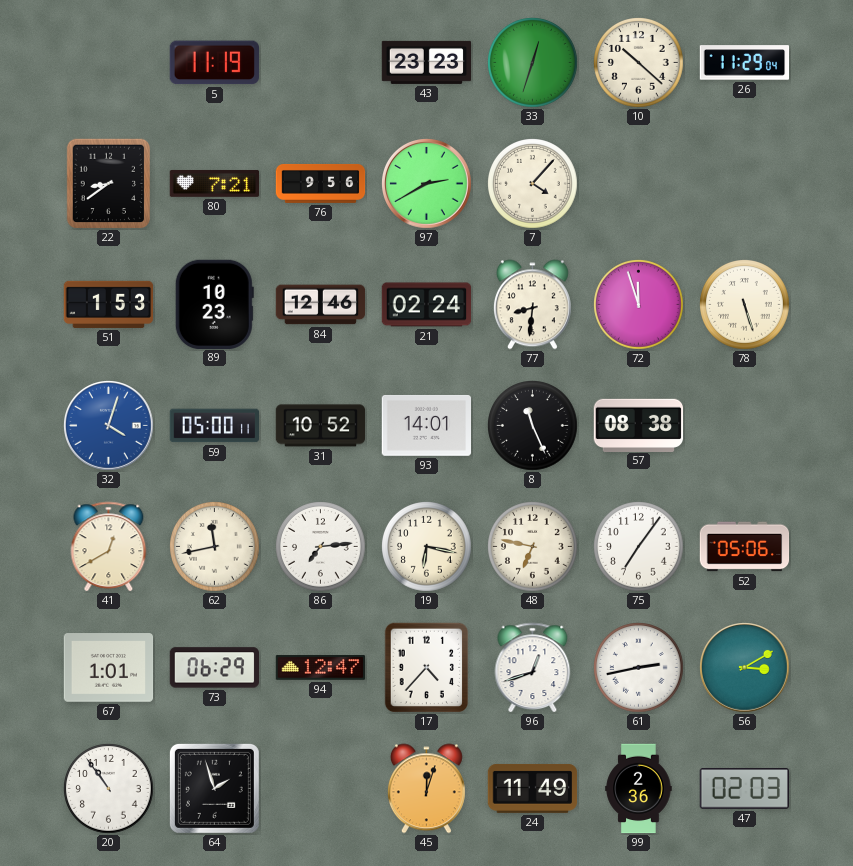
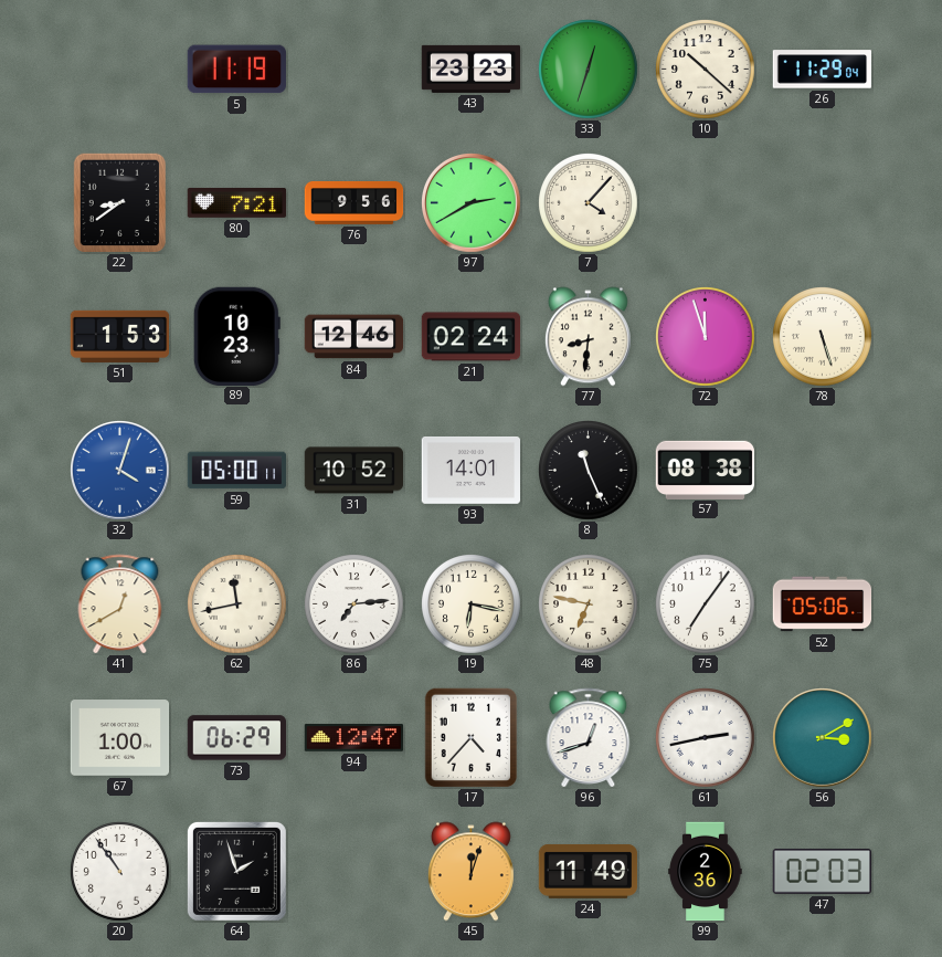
67: 1:01 -> 1:00 (120, 738)
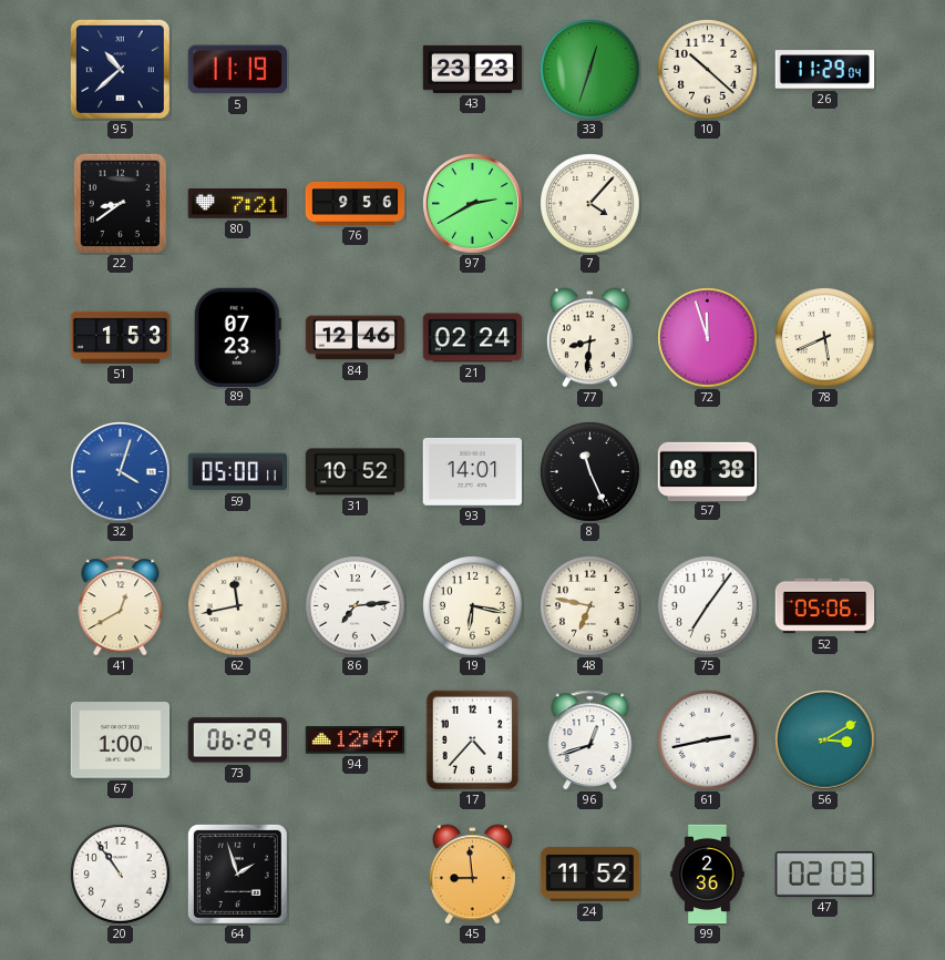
95: none -> 10:38 (120, 69)
89: 10:23 -> 07:23 (237, 337)
78: 5:27 -> 5:41 (825, 338)
45: 12:03 -> 8:59 (472, 875)
24: 11:49 -> 11:52 (590, 874)
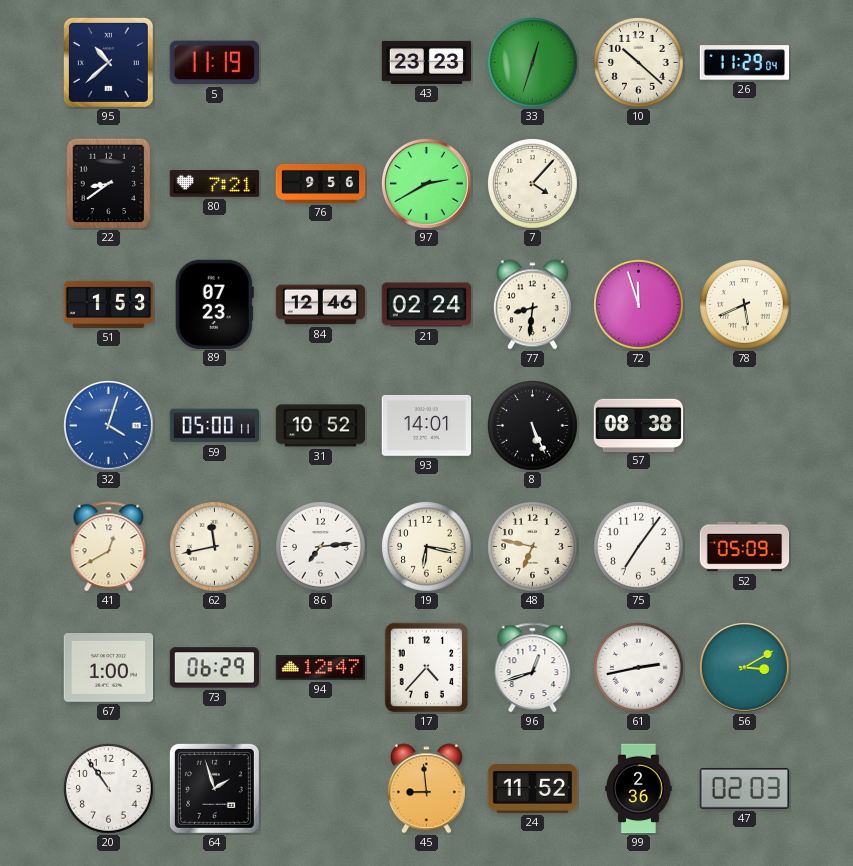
8: 11:26 -> 5:26 (533, 426)
52: 05:06 -> 05:09 (745, 547)
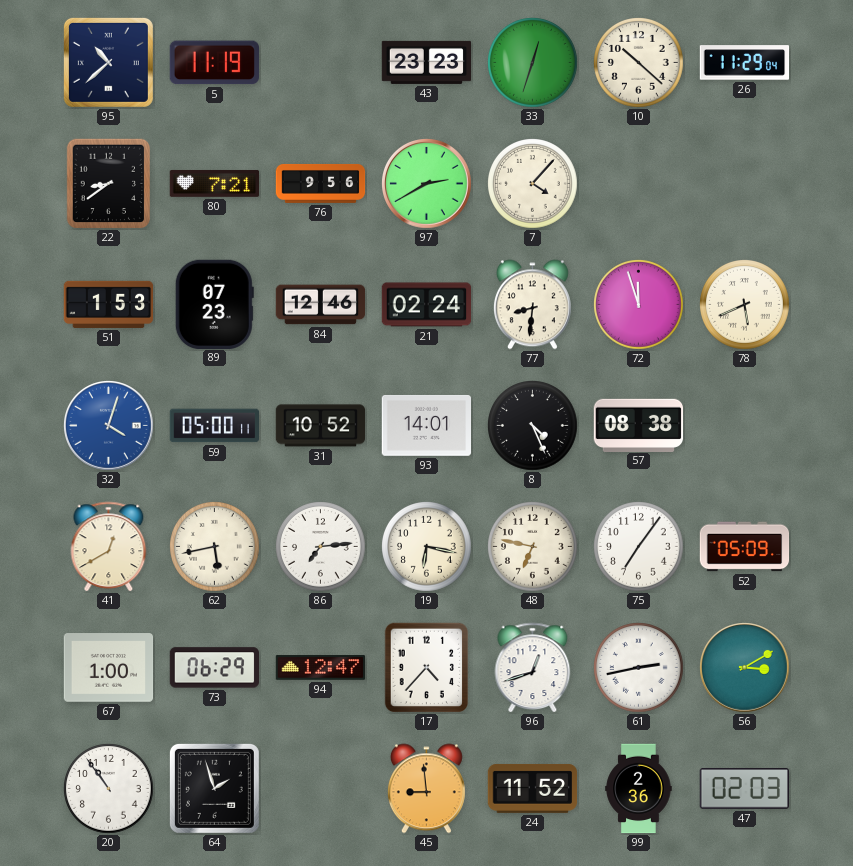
8: 5:26 -> 4:26 (533, 426)
62: 11:43 -> 5:43 (215, 547)
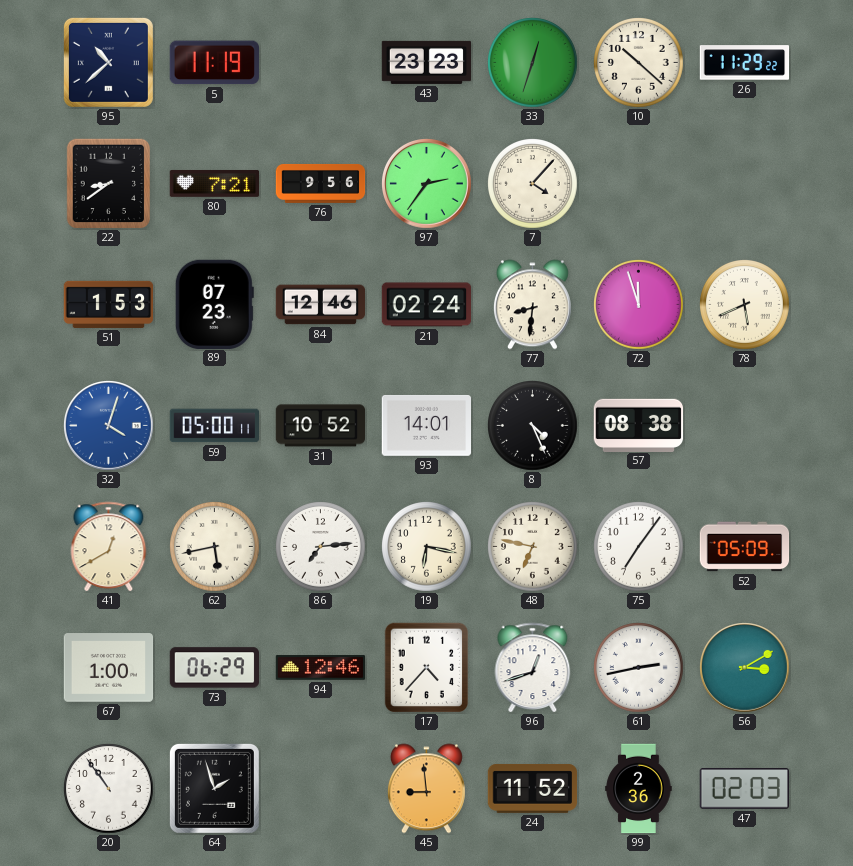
26: 11:29:04 -> 11:29:22 (745, 63)
97: 2:40 -> 2:36 (427, 184)
94: 12:47 -> 12:46 (321, 668)
